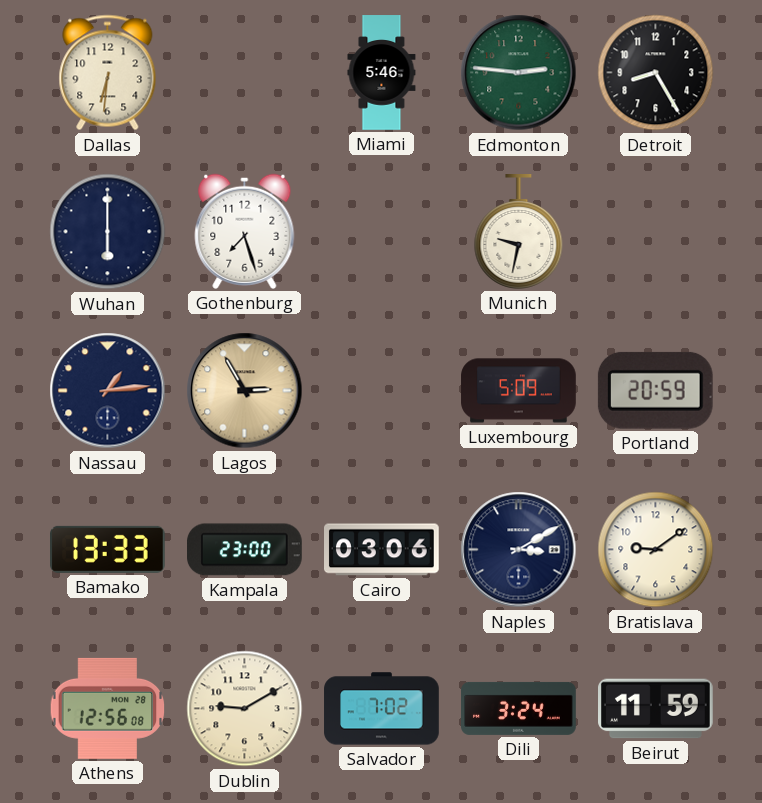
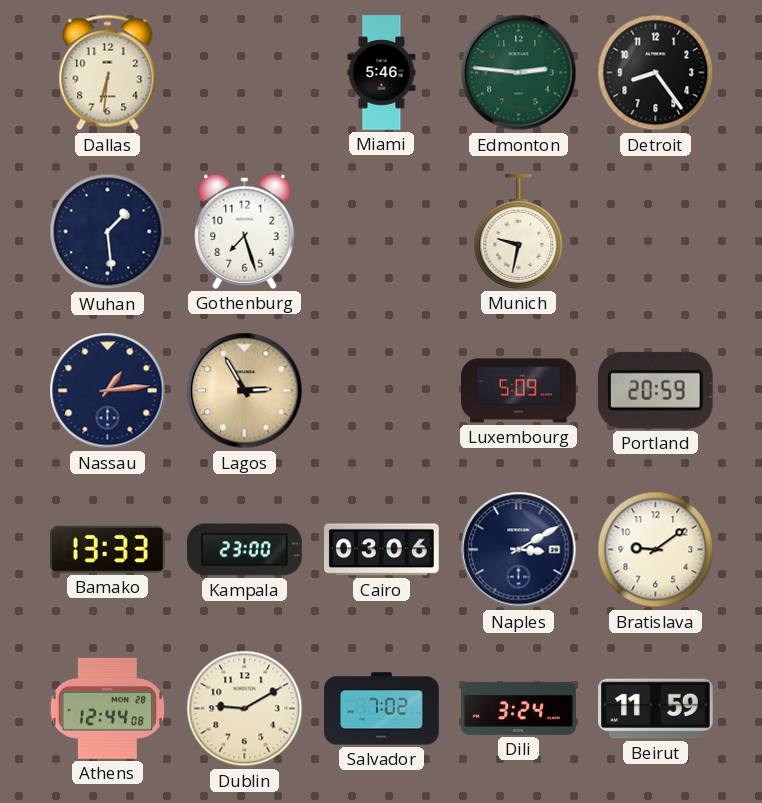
Detroit: 8:25 -> 8:24 (656, 73)
Wuhan: 6:00 -> 1:29 (108, 232)
Athens: 12:56 -> 12:44 (108, 708)
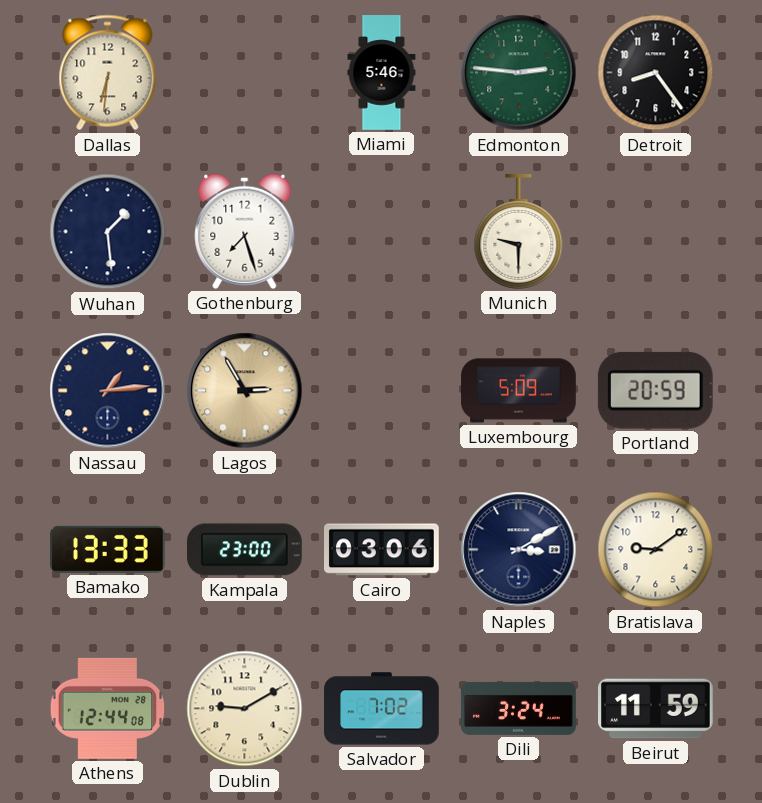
Munich: 9:32 -> 9:30 (519, 232)
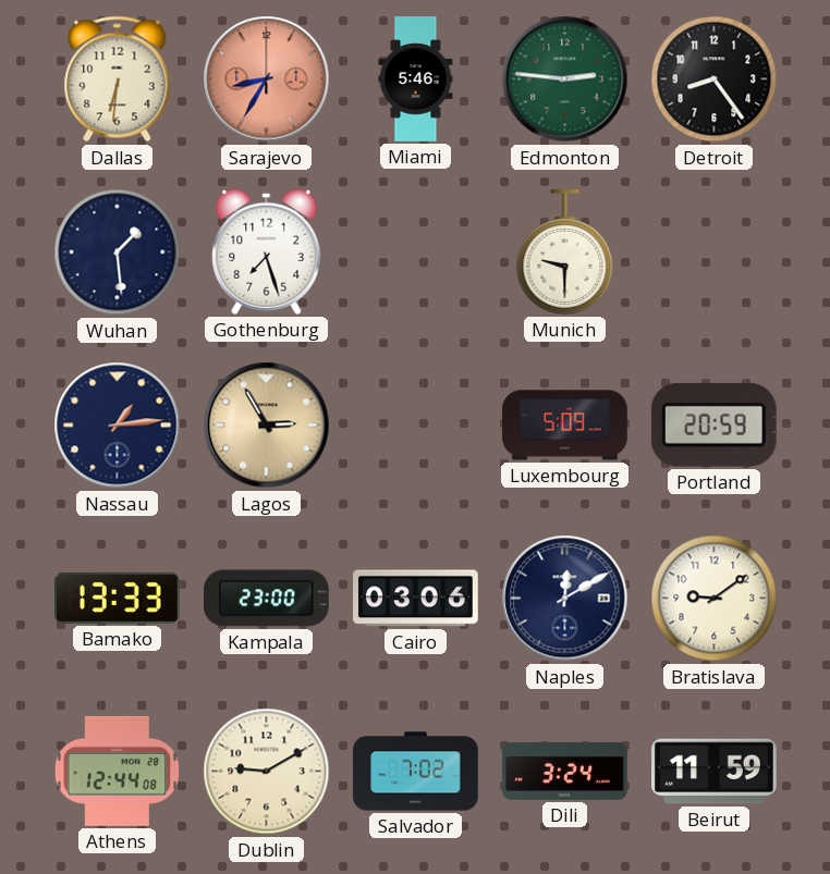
Sarajevo: none -> 8:35 (267, 79)
Naples: 3:10 -> 12:10 (565, 599)
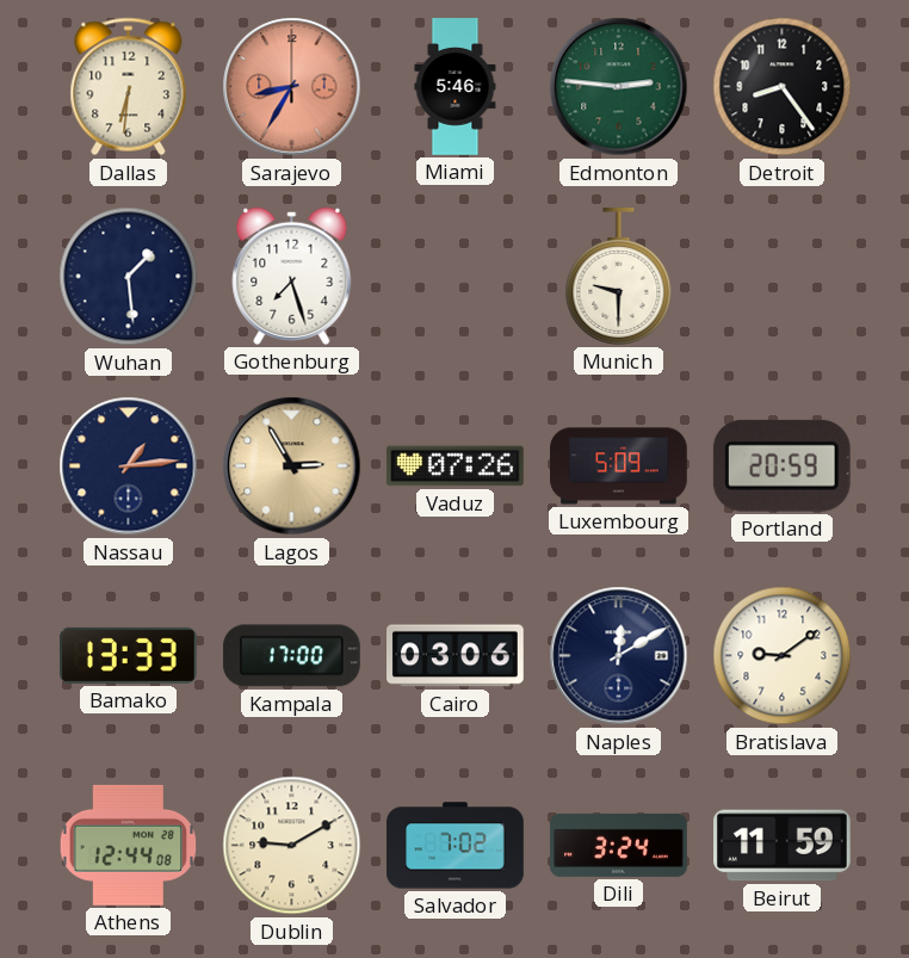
Vaduz: none -> 07:26 (456, 466)
Kampala: 23:00 -> 17:00 (292, 656)
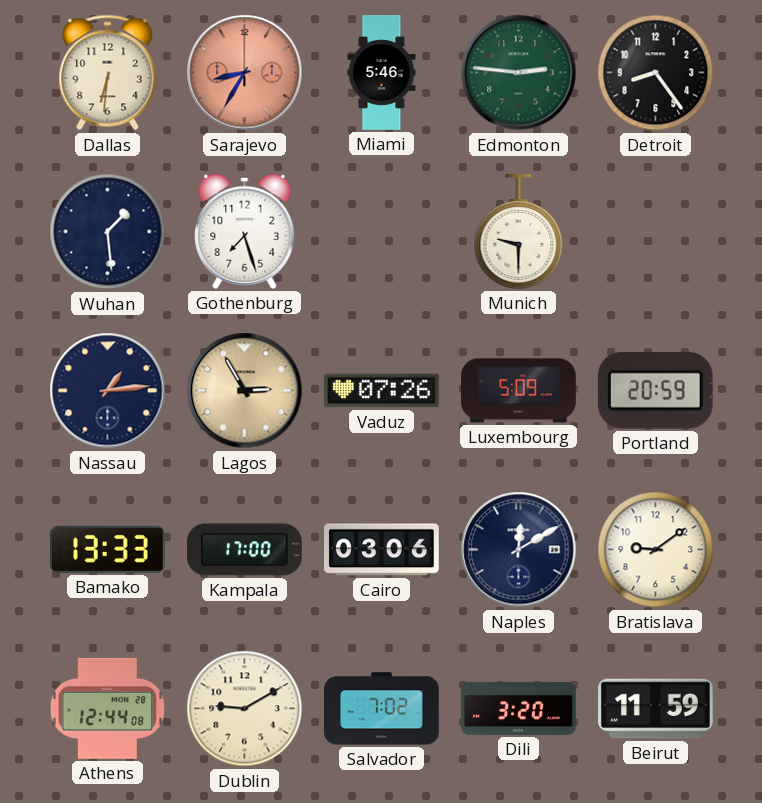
Dili: 3:24 -> 3:20 (519, 708)
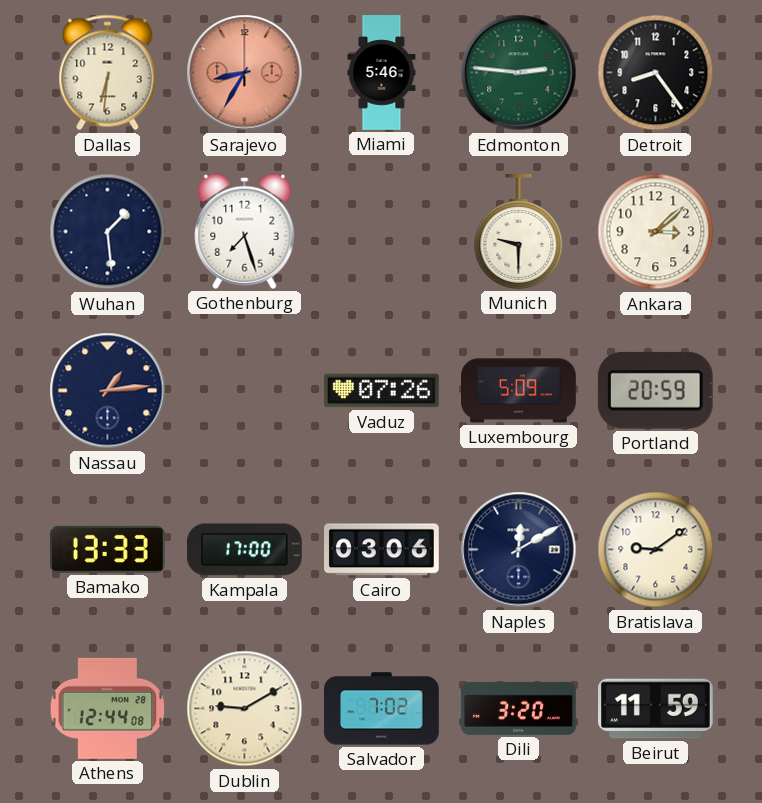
Ankara: none -> 3:08 (656, 232)
Lagos: 2:55 -> none (245, 391)
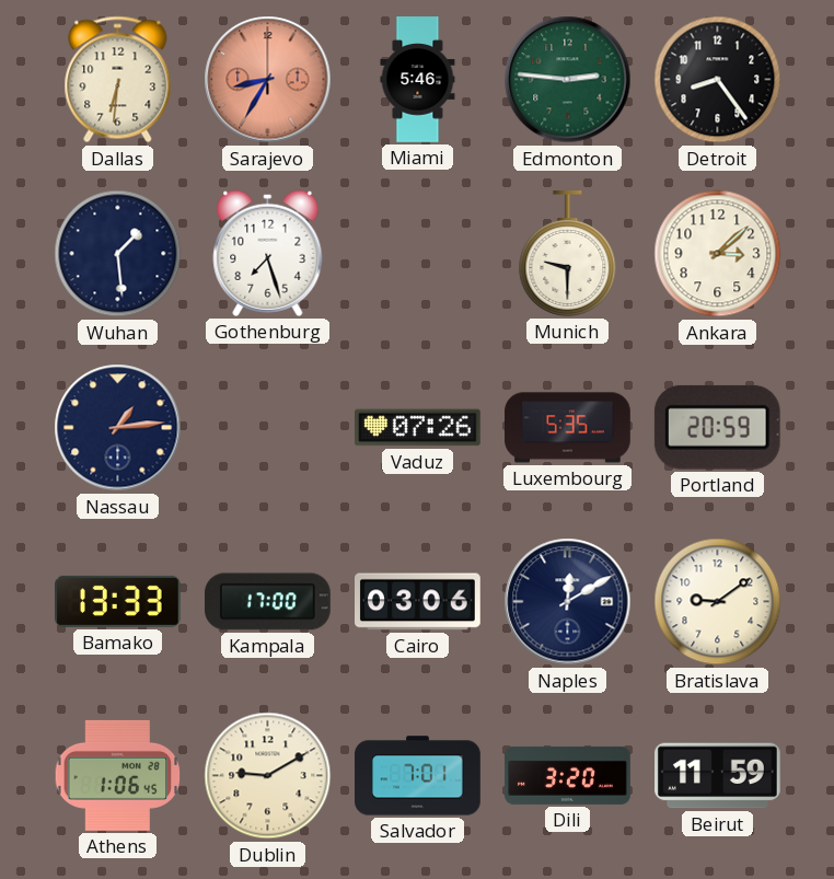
Luxembourg: 5:09 -> 5:35 (568, 428)
Athens: 12:44 -> 1:06 (118, 775)
Salvador: 7:02 -> 7:01 (418, 776)
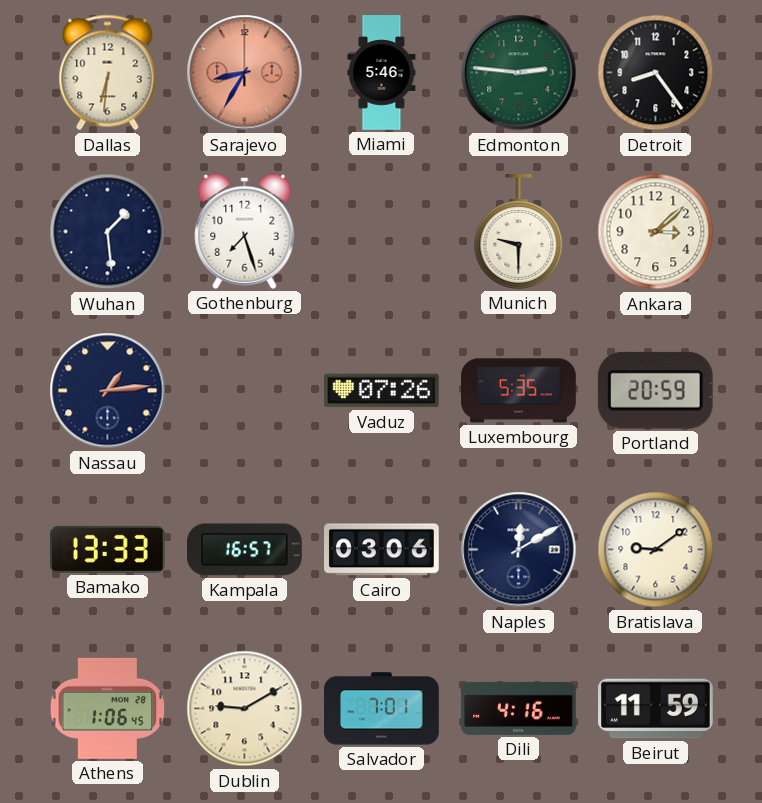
Kampala: 17:00 -> 16:57 (245, 550)
Dili: 3:20 -> 4:16 (519, 708)
